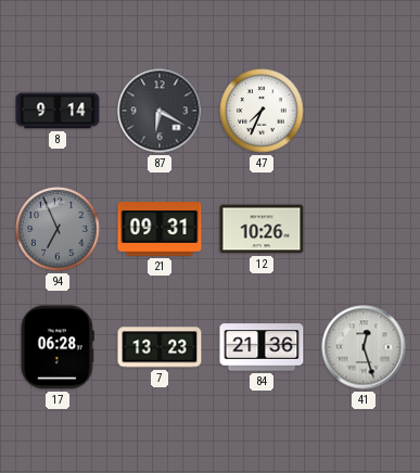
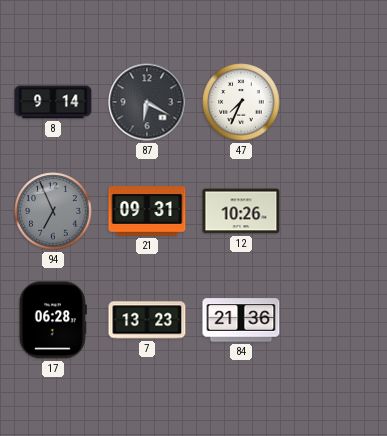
41: 12:27 -> none (364, 347)
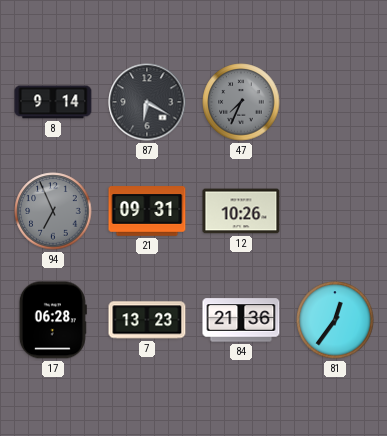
47 dial: white -> grey (241, 102)
81: none -> 12:36 (335, 320)
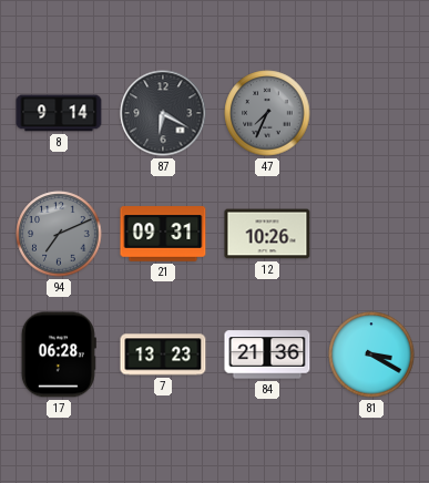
94: 6:56 -> 7:11 (59, 234)
81: 12:36 -> 3:20 (371, 354)
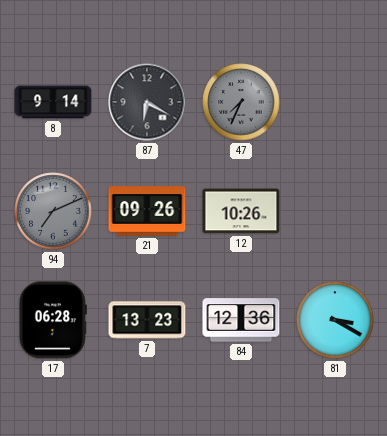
21: 09:31 -> 09:26 (147, 211)
84: 21:36 -> 12:36 (241, 320)
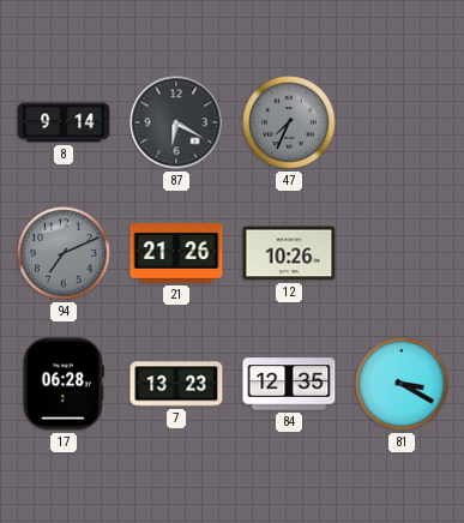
21: 09:26 -> 21:26 (176, 253)
84: 12:36 -> 12:35 (289, 384)
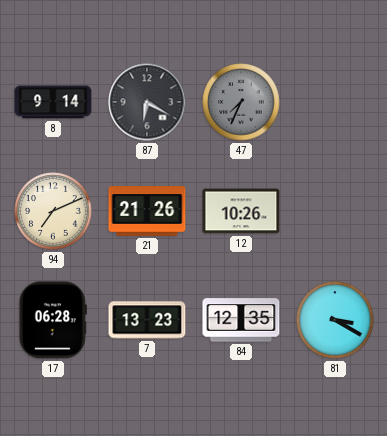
94 dial: grey -> cream (53, 211)
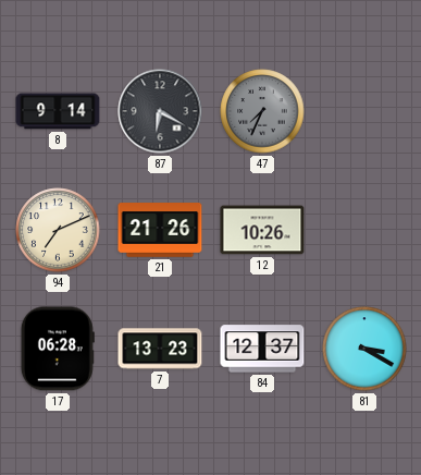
84: 12:35 -> 12:37 (262, 349)
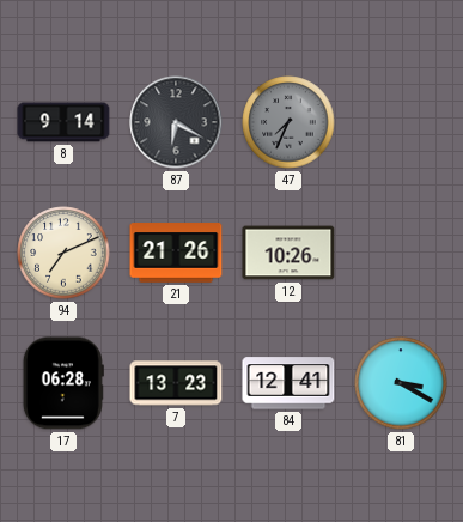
84: 12:37 -> 12:41 (288, 383)
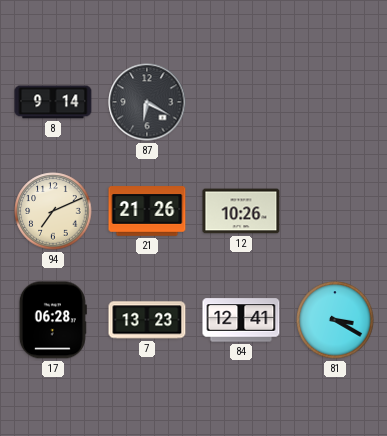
47: 7:34 -> none (288, 122)
